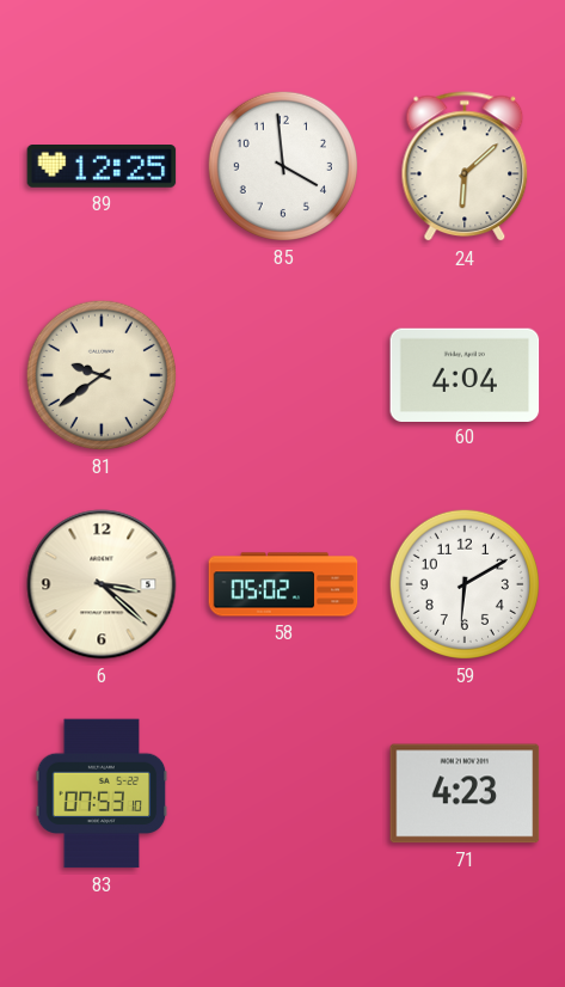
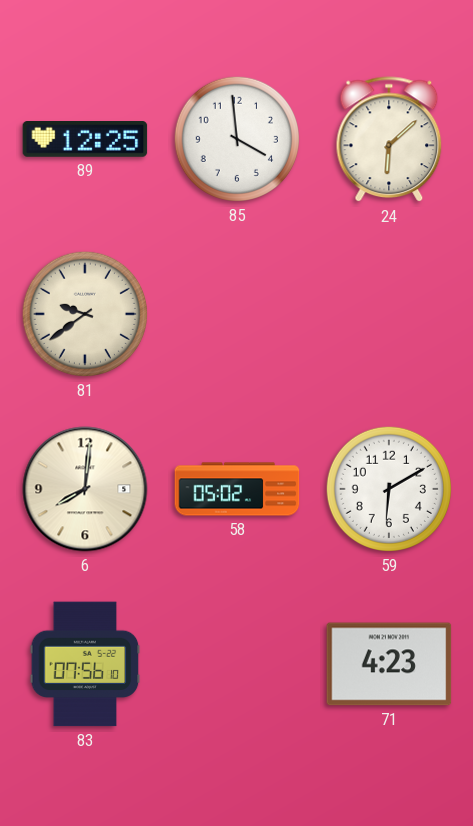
60: 4:04 -> none (465, 374)
6: 3:22 -> 8:01 (85, 489)
83: 07:53 -> 07:56 (85, 664)
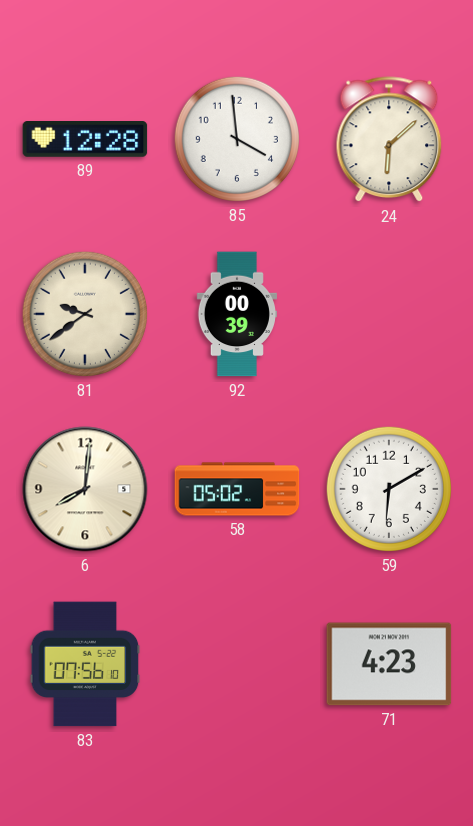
89: 12:25 -> 12:28 (85, 140)
92: none -> 00:39 (236, 314)
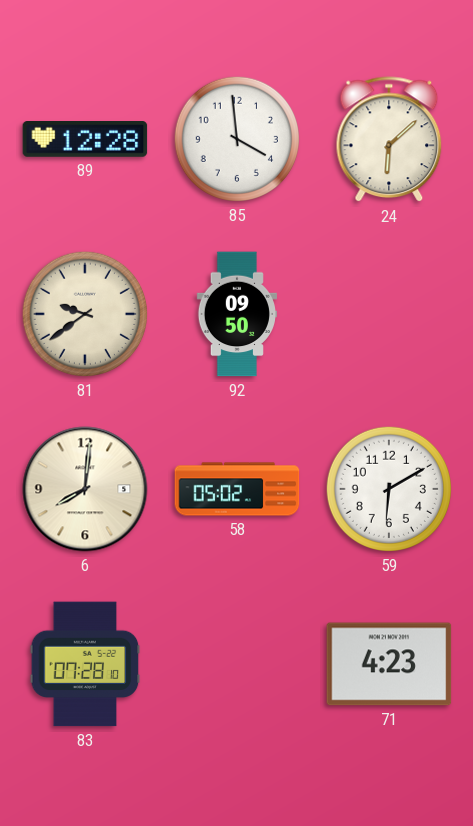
92: 00:39 -> 09:50 (236, 314)
83: 07:56 -> 07:28 (85, 664)
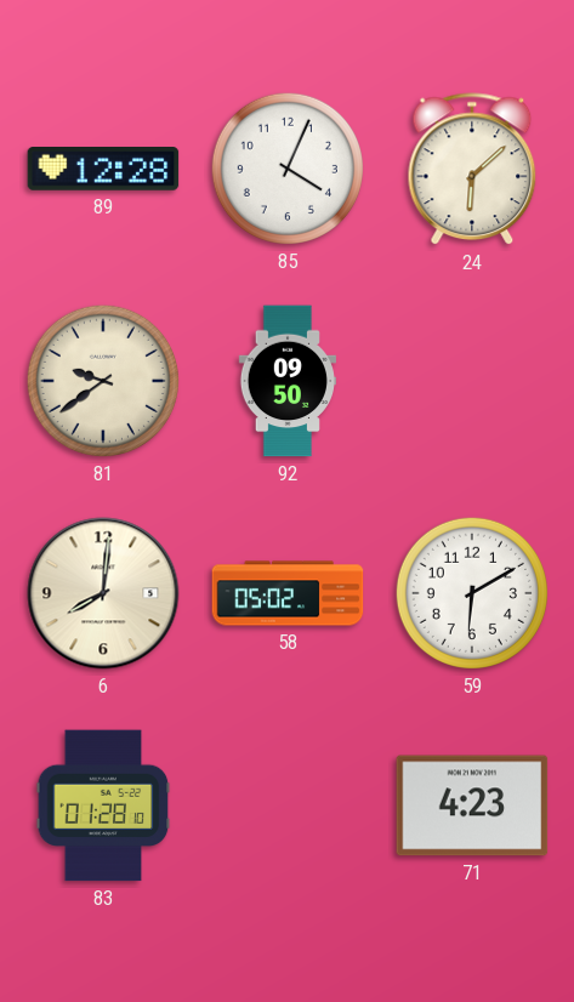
85: 3:59 -> 4:04 (288, 169)
83: 07:28 -> 01:28 (103, 805)
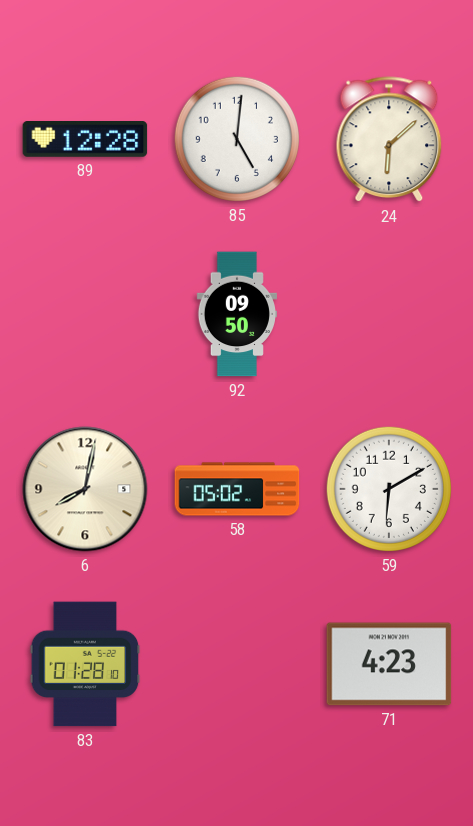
85: 4:04 -> 5:01 (237, 139)
81: 9:39 -> none (103, 381)
6: 8:01 -> 8:02 (85, 489)
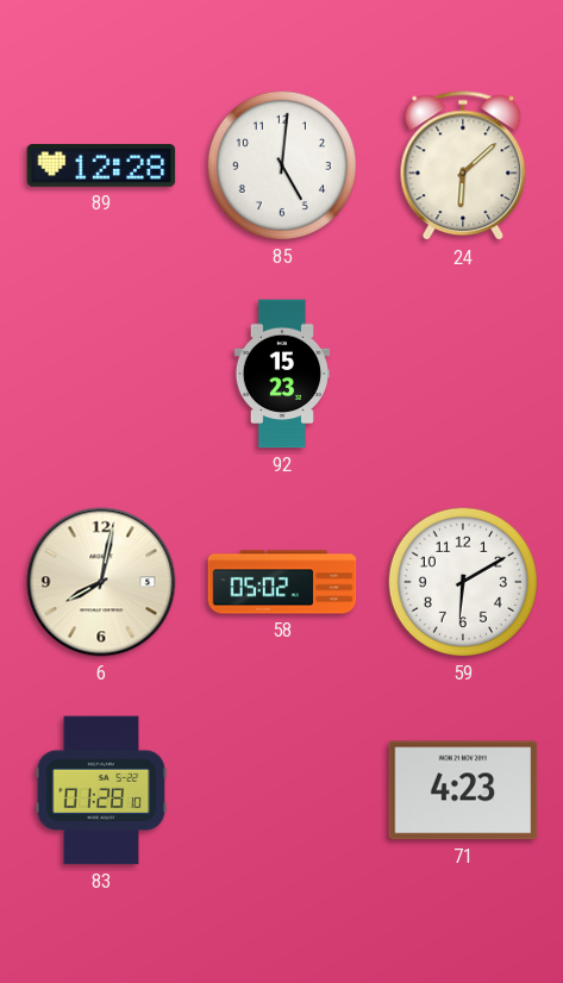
92: 09:50 -> 15:23 (281, 374)
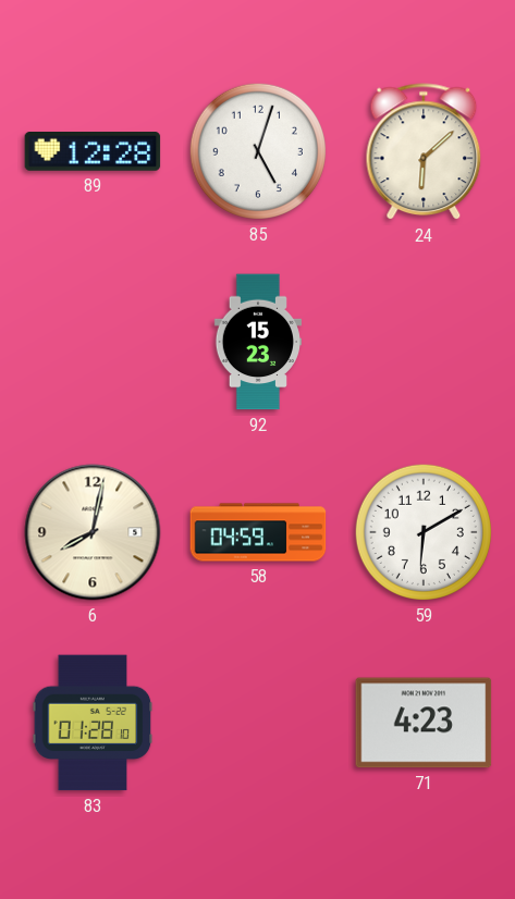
85: 5:01 -> 5:03 (258, 151)
58: 05:02 -> 04:59 (258, 532)
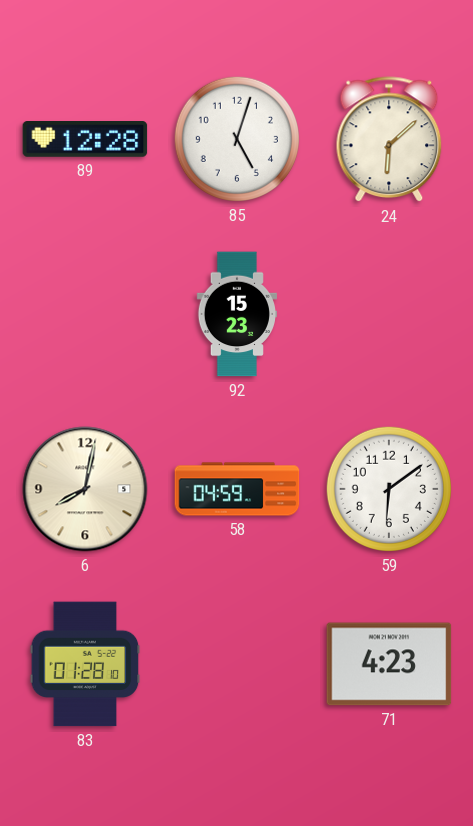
59: 6:10 -> 6:09 (389, 489)
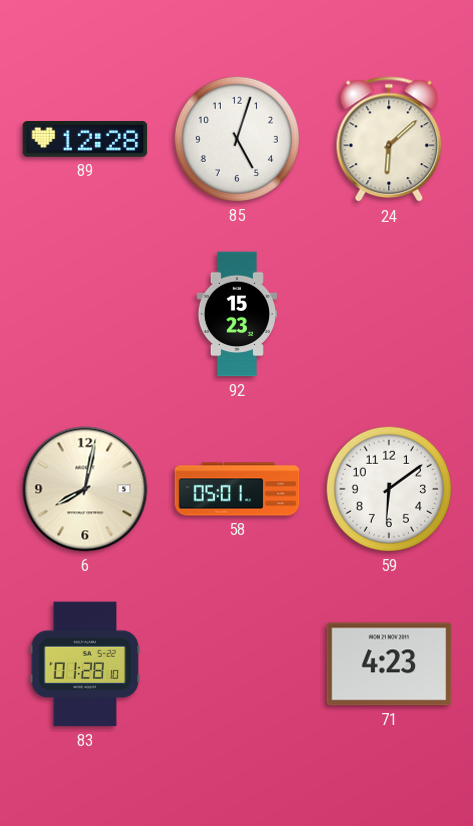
58: 04:59 -> 05:01 (237, 489)
